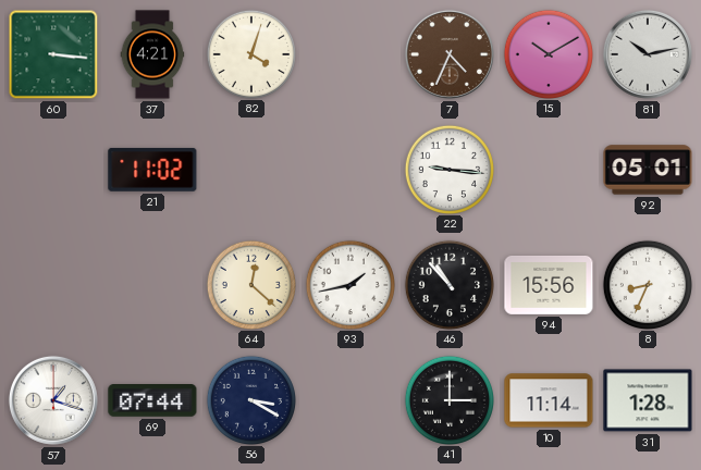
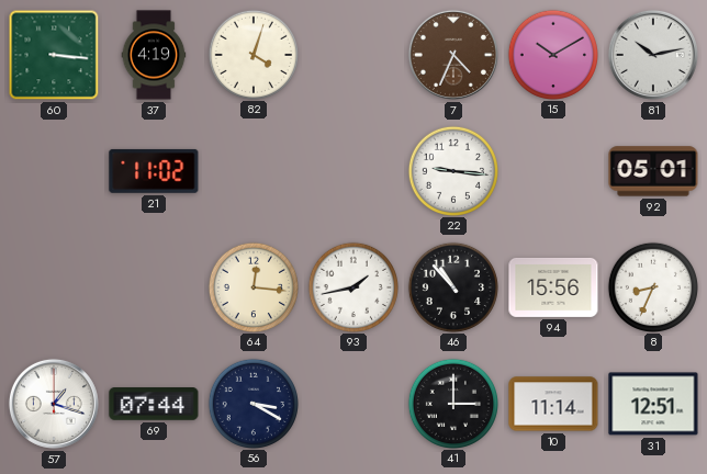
37: 4:21 -> 4:19 (154, 55)
64: 12:22 -> 12:16 (252, 286)
31: 1:28 -> 12:51 (653, 404)
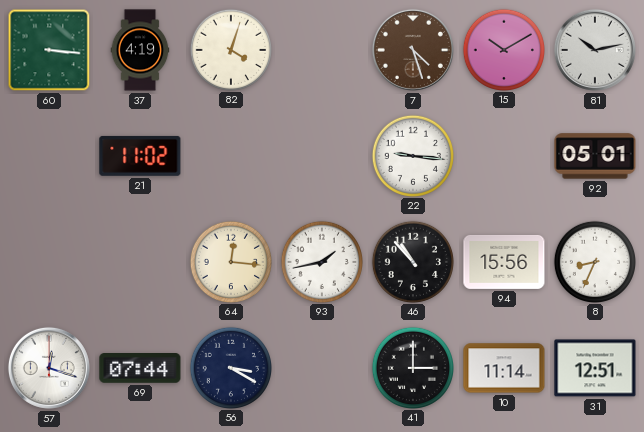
7: 4:34 -> 4:27 (413, 50)
57: 1:18 -> 12:18 (49, 368)
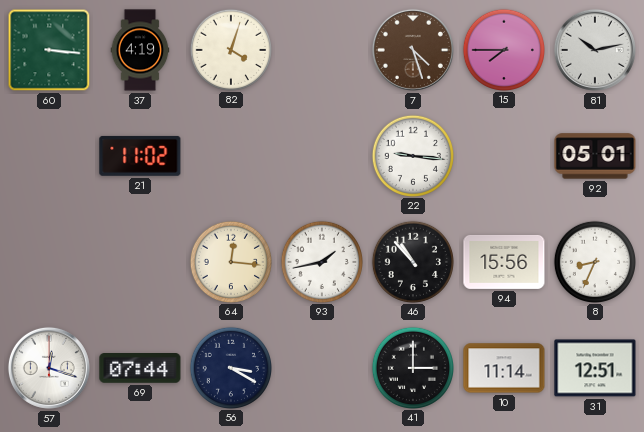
15: 10:10 -> 7:45 (503, 49)
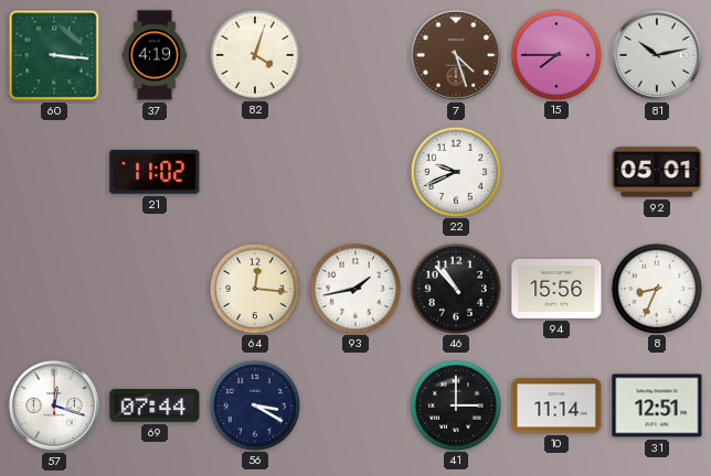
22: 9:16 -> 9:41 (455, 171)
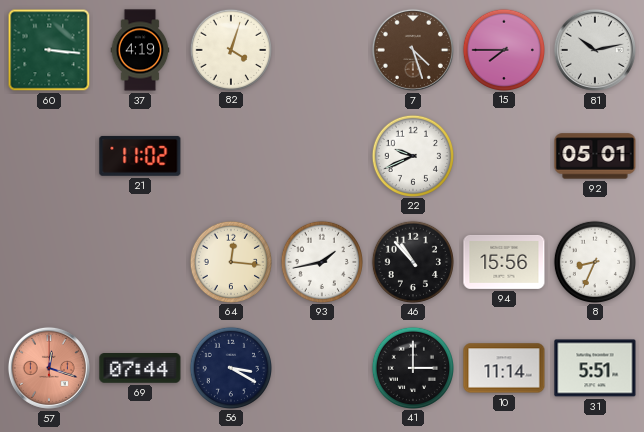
57 dial: white -> salmon (49, 368)
31: 12:51 -> 5:51 (595, 368)
